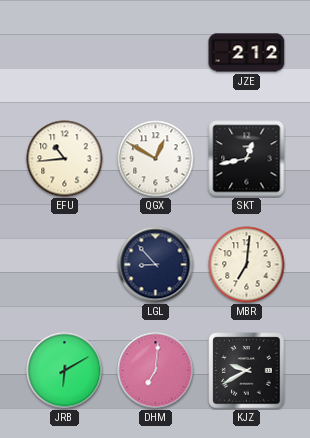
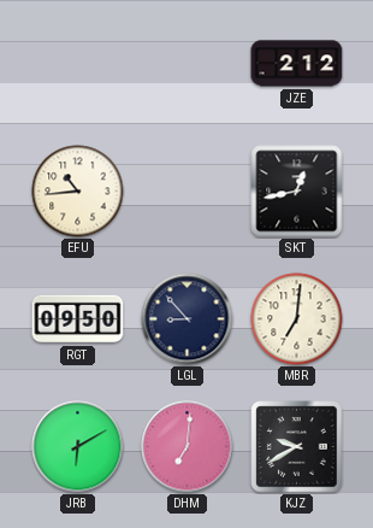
QGX: 12:50 -> none (156, 159)
RGT: none -> 09:50 (78, 319)
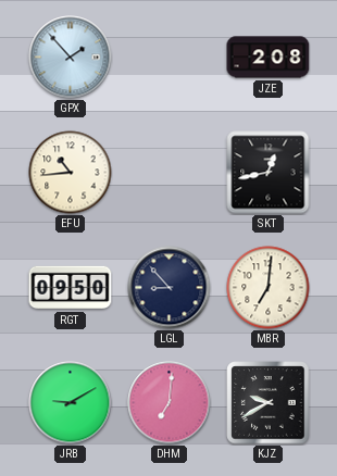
GPX: none -> 1:53 (71, 58)
JZE: 2:12 -> 2:08 (269, 58)
JRB: 6:10 -> 9:10 (71, 403)
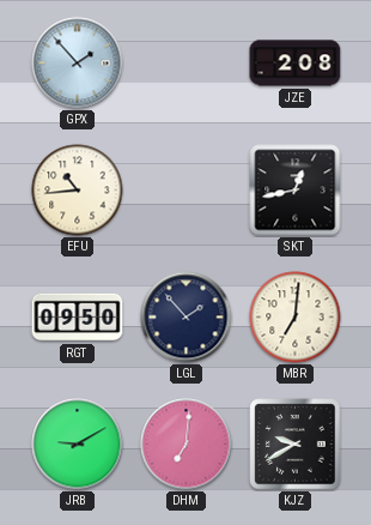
LGL: 8:53 -> 1:53 (187, 318)
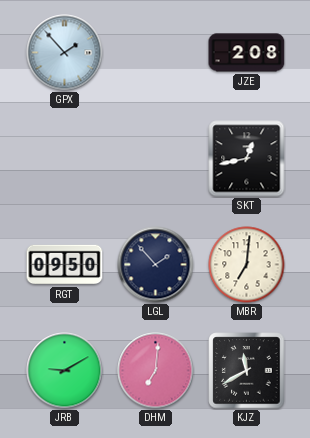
EFU: 10:44 -> none (78, 191)
KJZ: 9:40 -> 11:40 (247, 371)
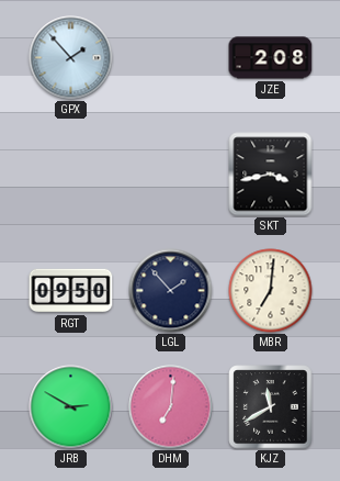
SKT: 12:43 -> 3:43 (271, 175)
JRB: 9:10 -> 2:50 (71, 407)
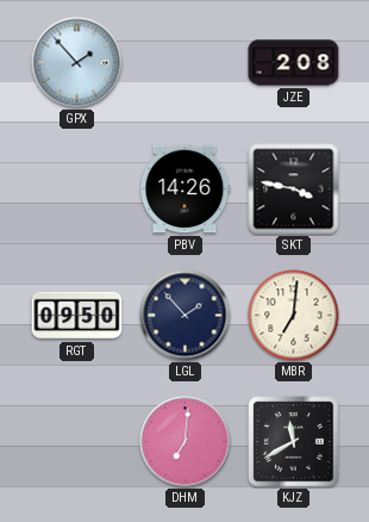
PBV: none -> 14:26 (186, 189)
SKT: 3:43 -> 3:47 (294, 189)
JRB: 2:50 -> none (71, 407)
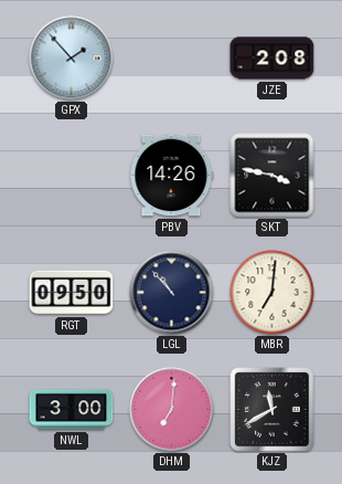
LGL: 1:53 -> 10:53 (172, 293)
NWL: none -> 3:00 (72, 410)
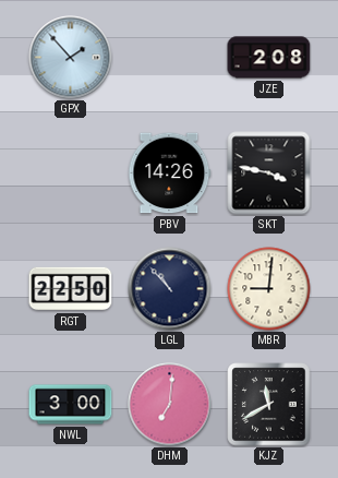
RGT: 09:50 -> 22:50 (71, 289)
MBR: 7:01 -> 9:01 (269, 289)
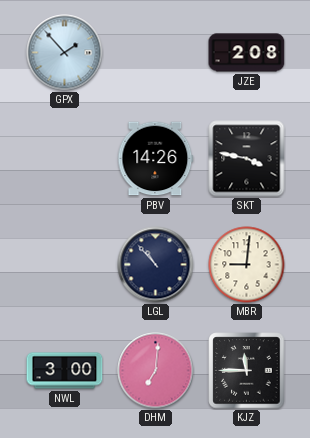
RGT: 22:50 -> none (71, 289)
KJZ: 11:40 -> 11:45 (247, 371)
